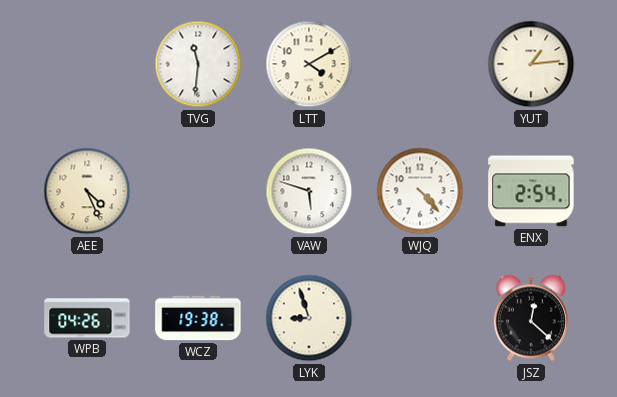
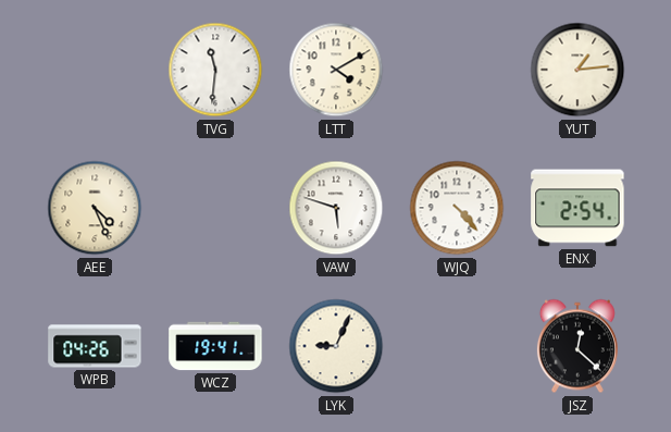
WCZ: 19:38 -> 19:41 (215, 346)
LYK: 8:57 -> 9:04 (336, 346)
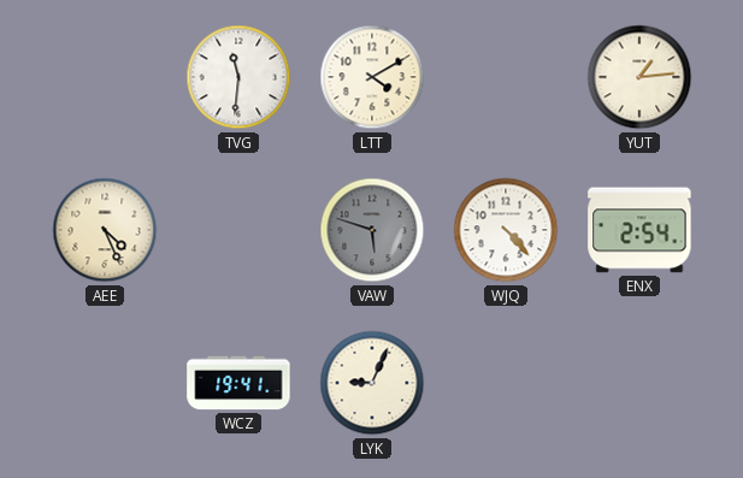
VAW dial: white -> grey (372, 230)
WPB: 04:26 -> none (95, 346)
JSZ: 12:22 -> none (577, 346)
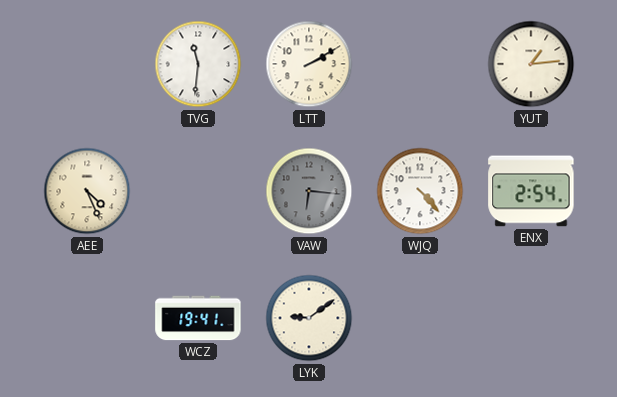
LTT: 4:10 -> 2:10 (309, 64)
VAW: 5:48 -> 6:16 (309, 191)
LYK: 9:04 -> 9:09 (309, 318)
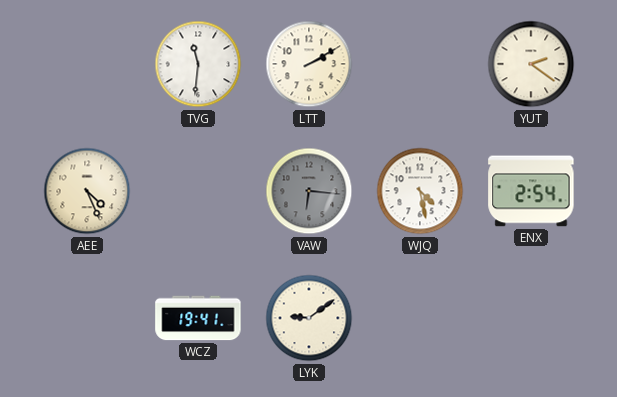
YUT: 1:14 -> 2:21 (531, 64)
WJQ: 4:23 -> 4:28 (420, 191)
